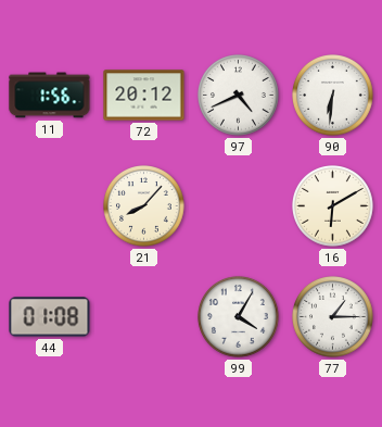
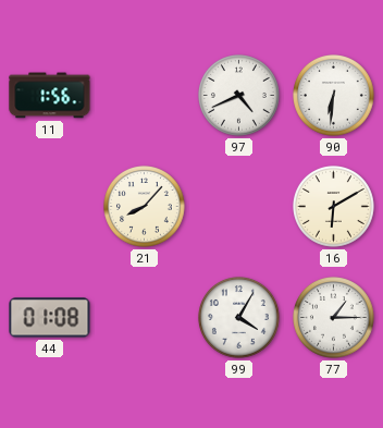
72: 20:12 -> none (144, 96)
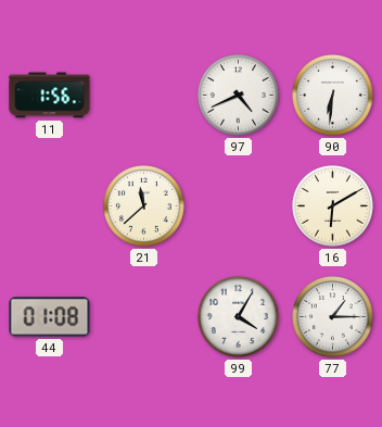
21: 8:07 -> 11:38 (144, 206)
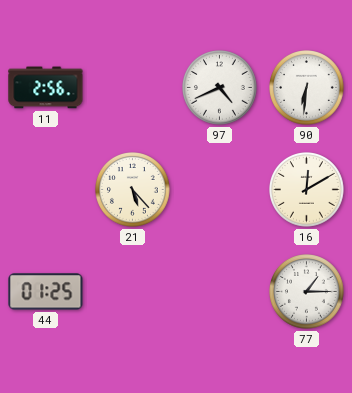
11: 1:56 -> 2:56 (46, 88)
21: 11:38 -> 5:23 (133, 190)
16: 6:10 -> 12:10 (307, 190)
44: 01:08 -> 01:25 (46, 292)
99: 4:05 -> none (239, 317)
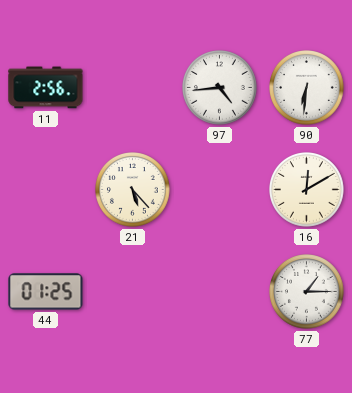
97: 4:41 -> 4:44 (220, 88)
